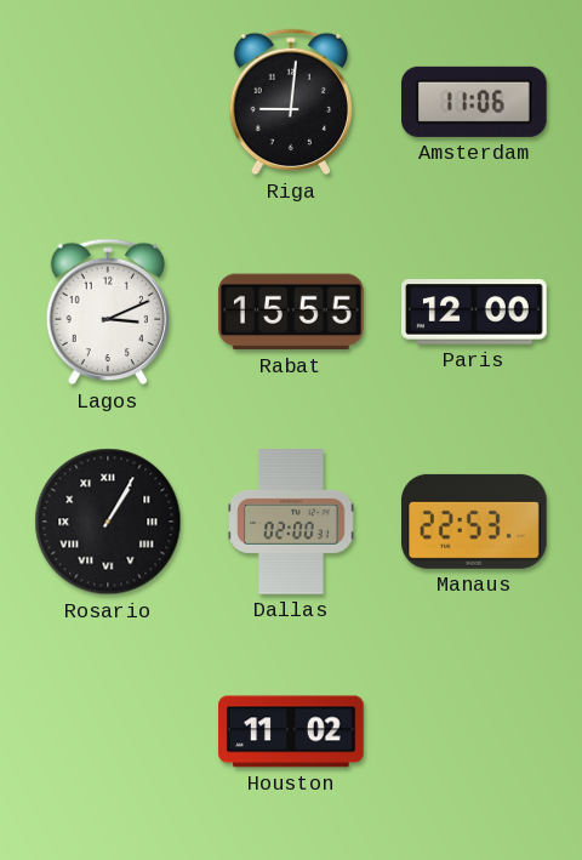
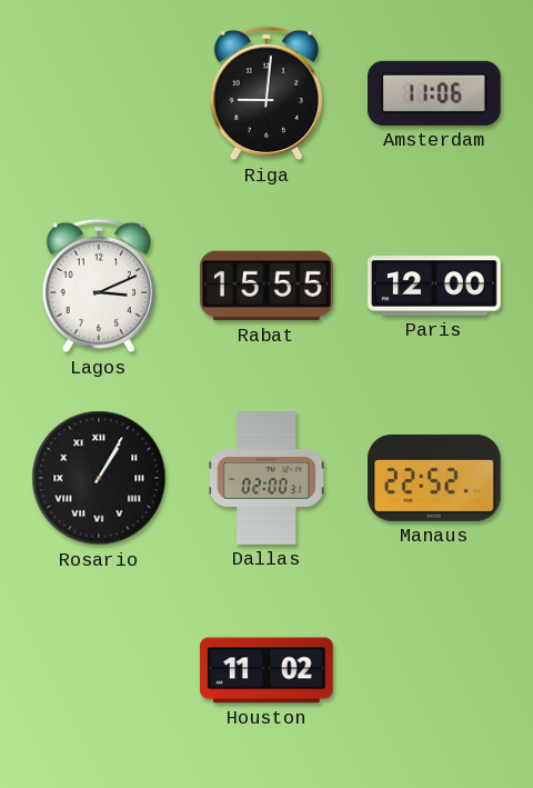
Manaus: 22:53 -> 22:52 (435, 478)
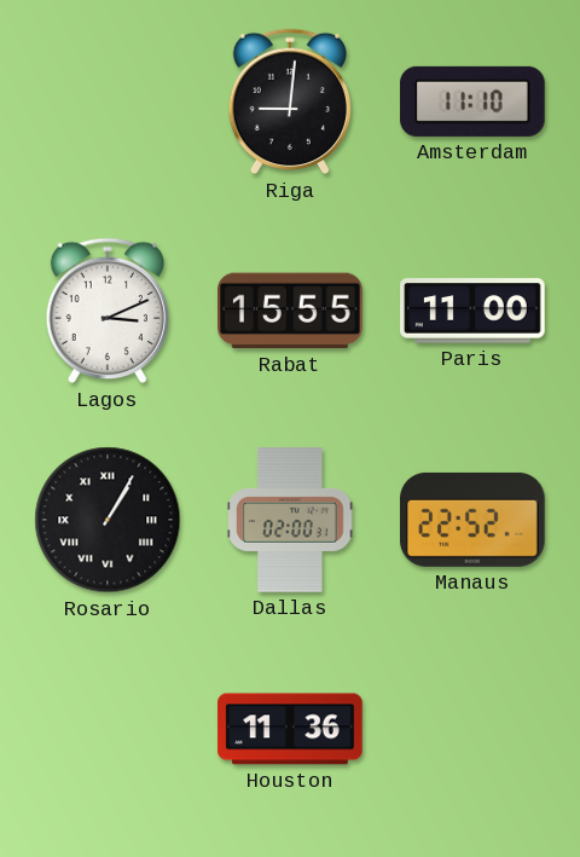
Amsterdam: 11:06 -> 11:10 (474, 102)
Paris: 12:00 -> 11:00 (472, 311)
Houston: 11:02 -> 11:36 (290, 729)
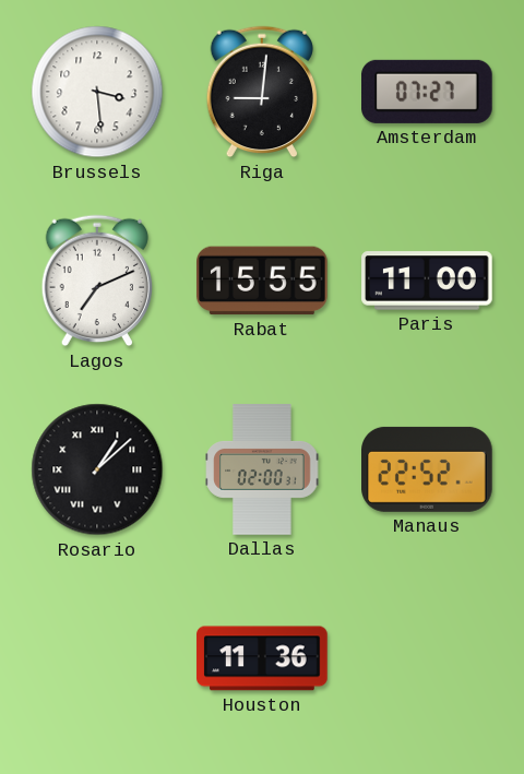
Brussels: none -> 3:29 (97, 92)
Amsterdam: 11:10 -> 07:27 (428, 92)
Lagos: 3:11 -> 7:11 (96, 281)
Rosario: 1:05 -> 1:08 (97, 469)
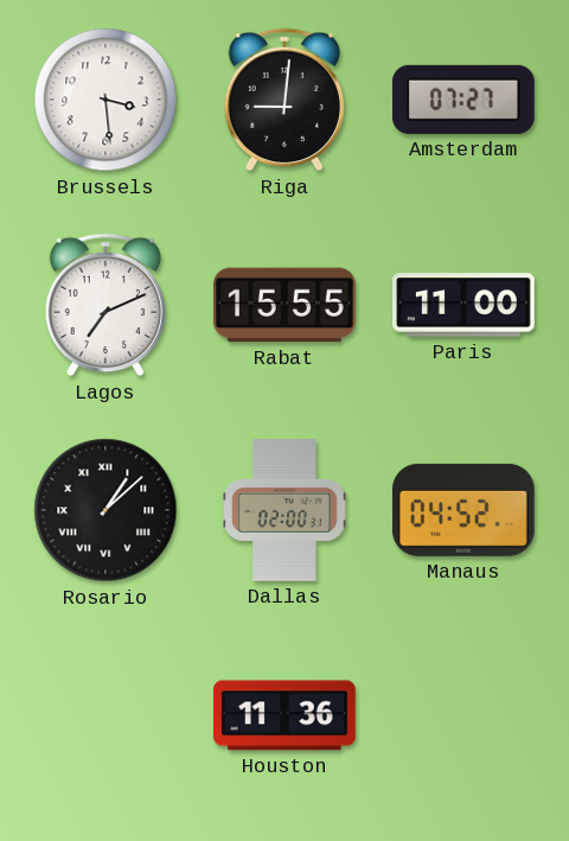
Manaus: 22:52 -> 04:52 (465, 510)
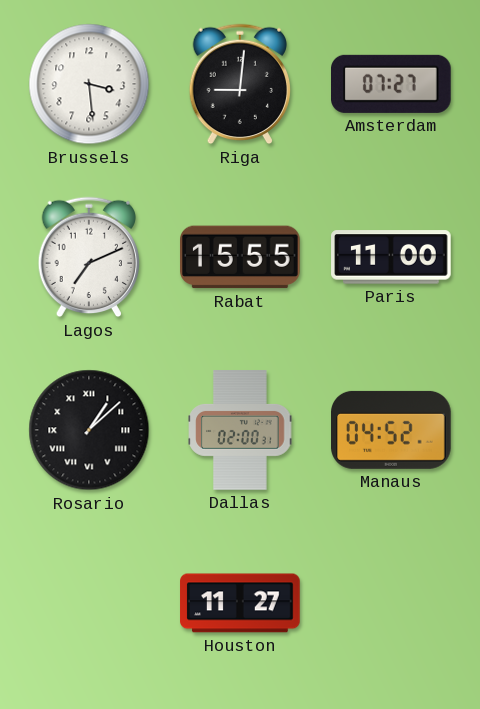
Houston: 11:36 -> 11:27 (240, 603)
